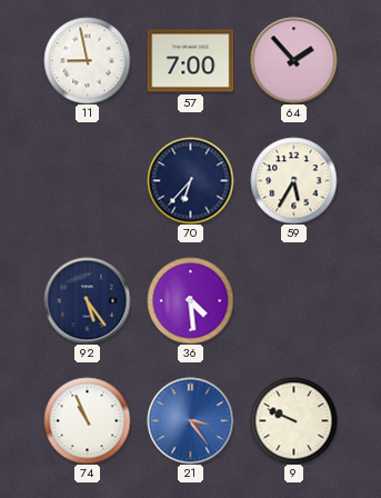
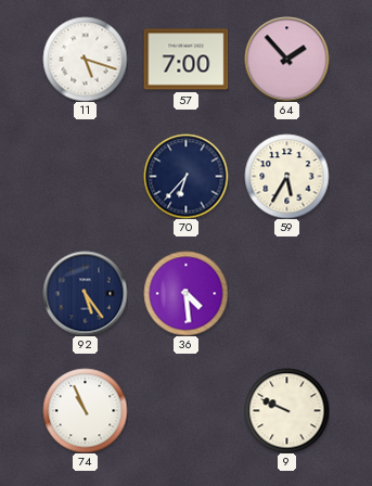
11: 8:58 -> 5:18 (85, 59)
21: 3:24 -> none (190, 420)
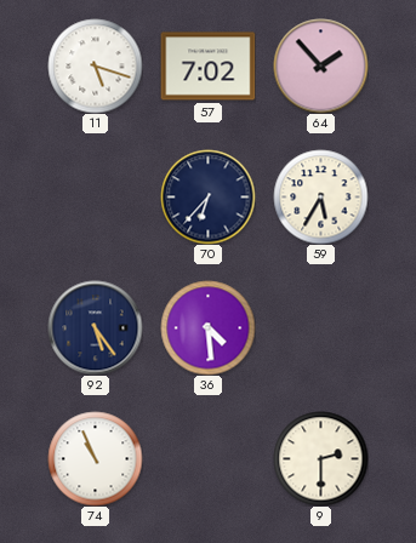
57: 7:00 -> 7:02 (207, 67)
9: 9:49 -> 2:30 (320, 458)
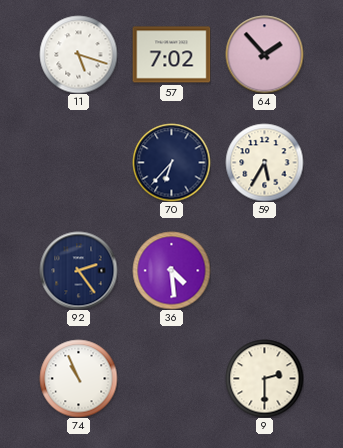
92: 5:24 -> 2:24 (78, 270)
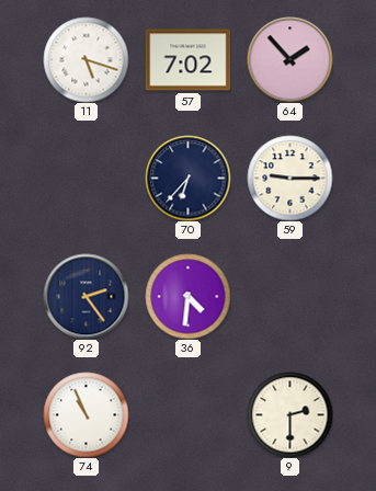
59: 5:35 -> 9:15 (289, 178)
36: 4:29 -> 4:31 (187, 296)
